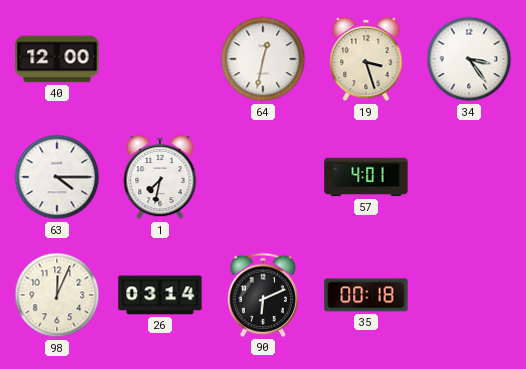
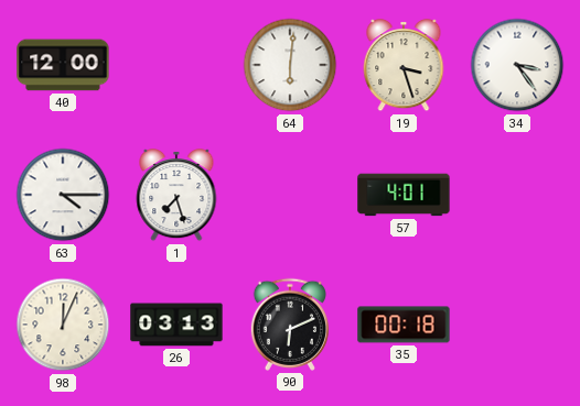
64: 12:32 -> 6:01 (290, 65)
1: 7:32 -> 7:27 (176, 196)
26: 03:14 -> 03:13 (176, 325)
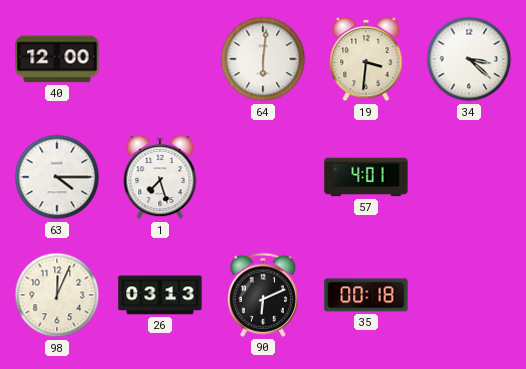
19: 3:27 -> 3:31 (366, 60)
34: 3:24 -> 3:22 (469, 59)
